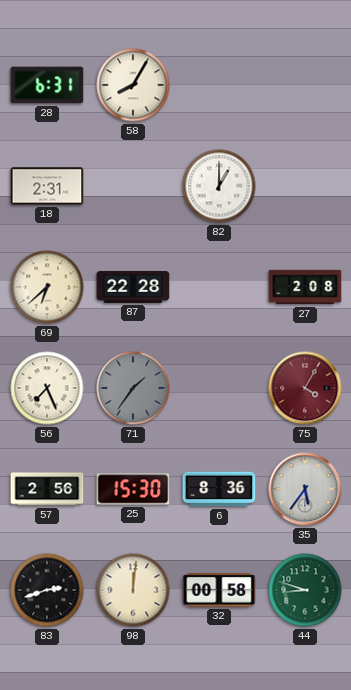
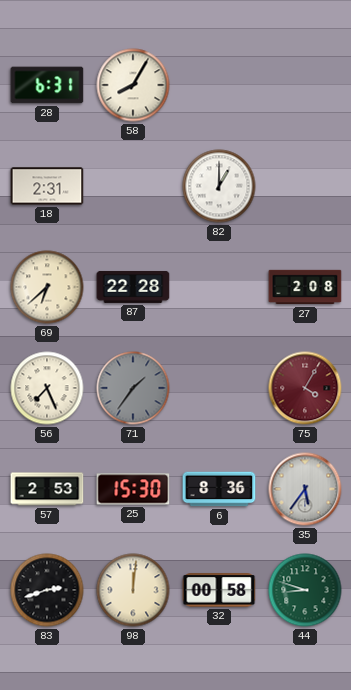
57: 2:56 -> 2:53 (47, 489)
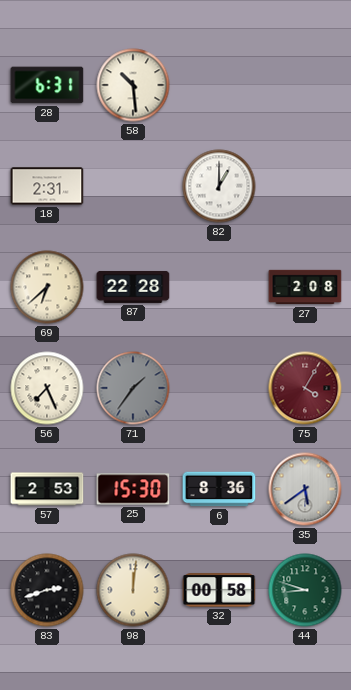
58: 8:05 -> 10:29 (133, 85)
35: 5:36 -> 5:39 (305, 489)
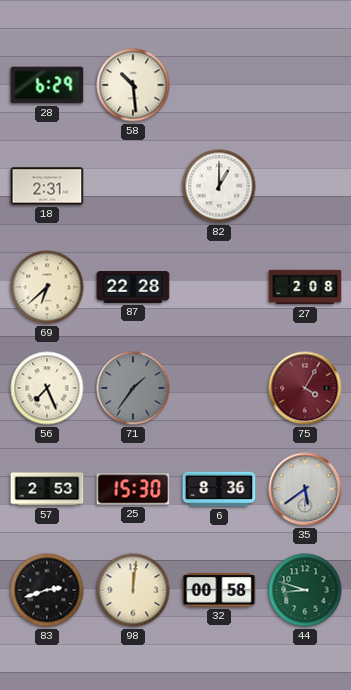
28: 6:31 -> 6:29 (47, 85)
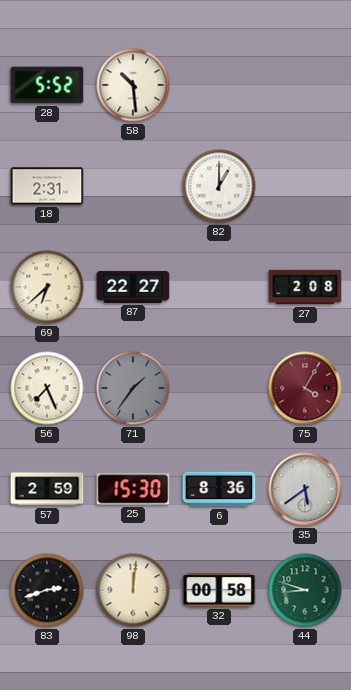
28: 6:29 -> 5:52 (47, 85)
87: 22:28 -> 22:27 (133, 287)
57: 2:53 -> 2:59 (47, 489)
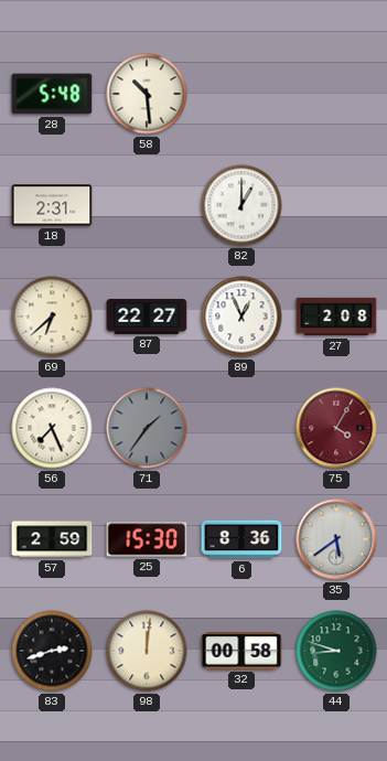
28: 5:52 -> 5:48 (52, 94)
89: none -> 12:56 (241, 317)
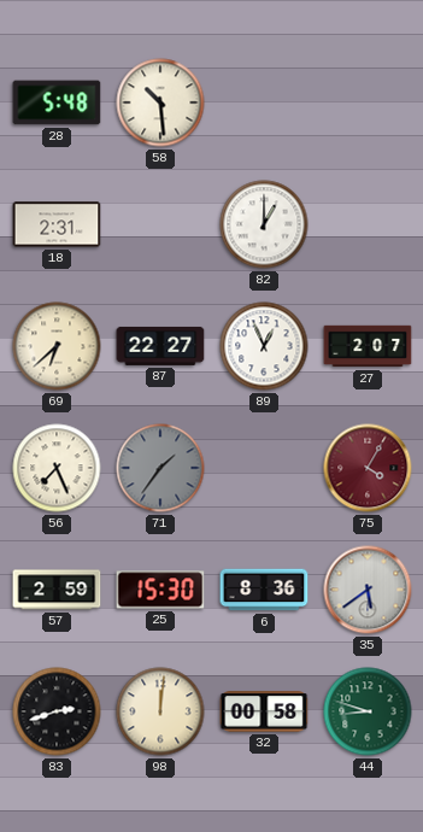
27: 2:08 -> 2:07 (368, 346)
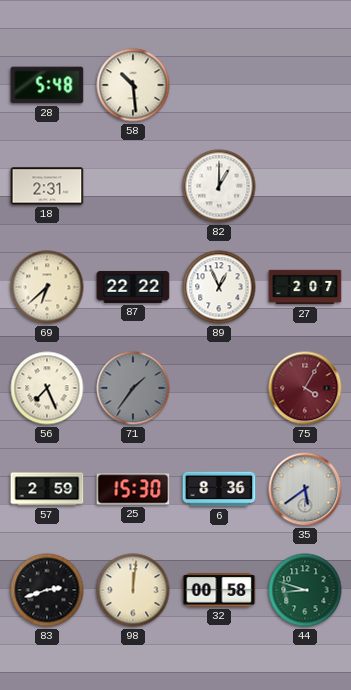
87: 22:27 -> 22:22 (133, 287)
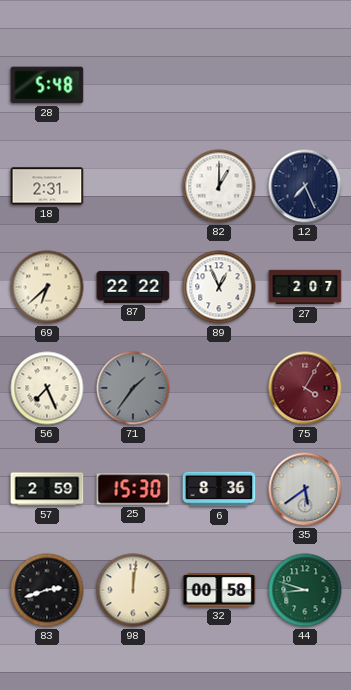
58: 10:29 -> none (133, 85)
12: none -> 7:26 (305, 186)
